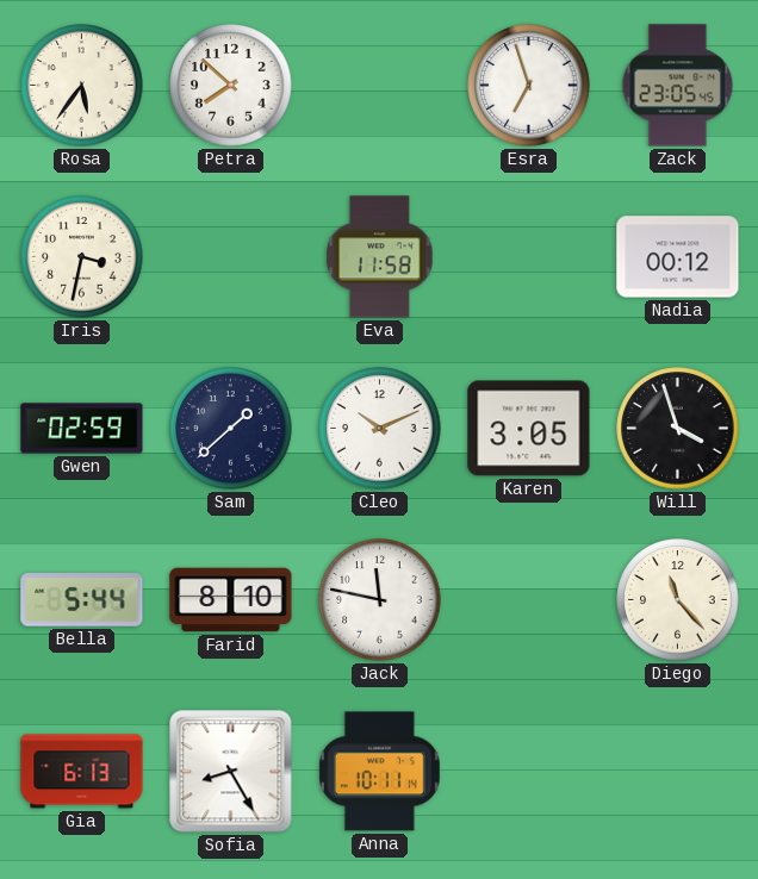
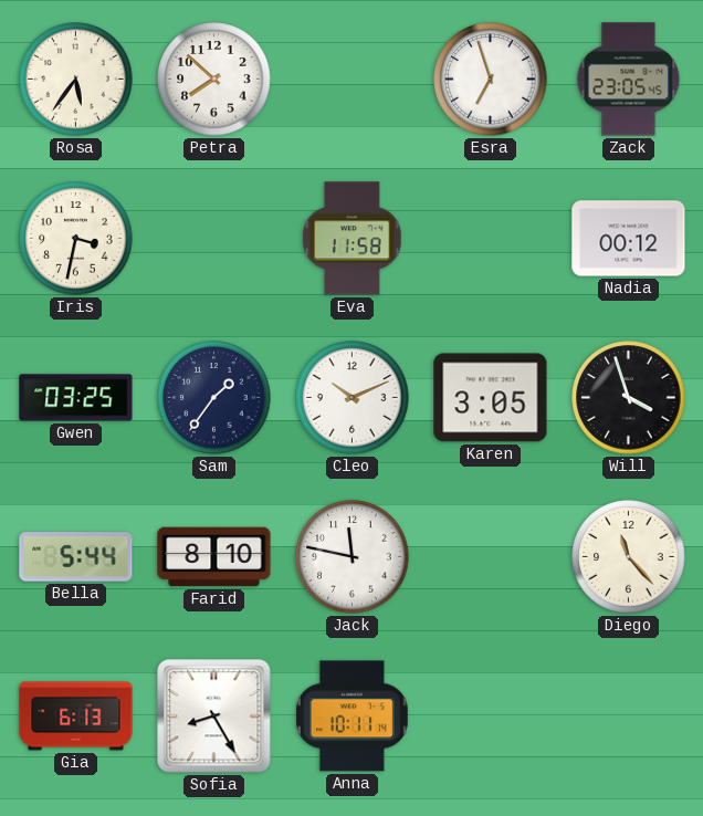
Gwen: 02:59 -> 03:25 (76, 398)
Sam: 1:38 -> 1:36 (214, 398)
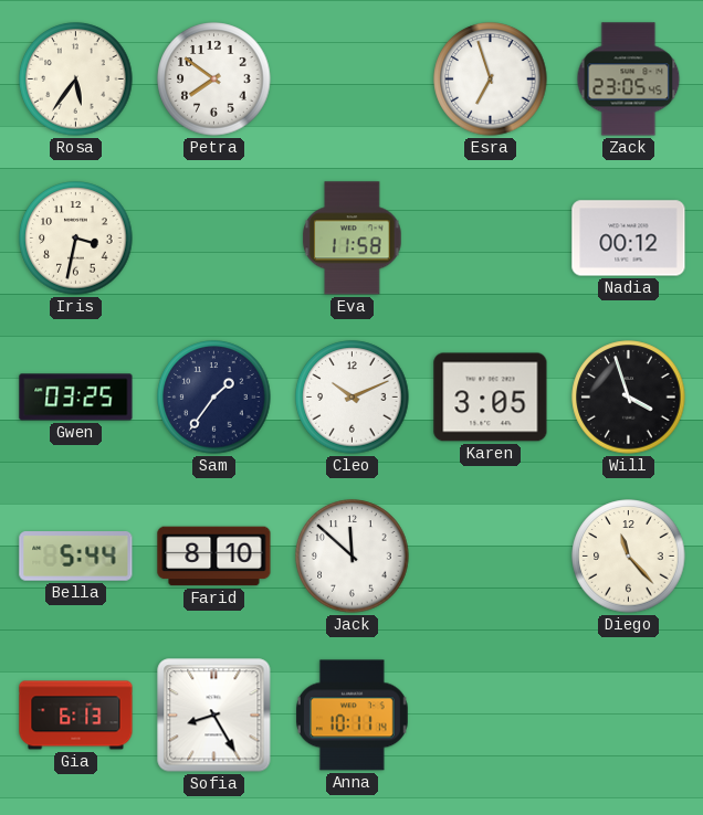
Petra: 7:52 -> 7:51 (214, 80)
Jack: 11:47 -> 11:52 (353, 557)
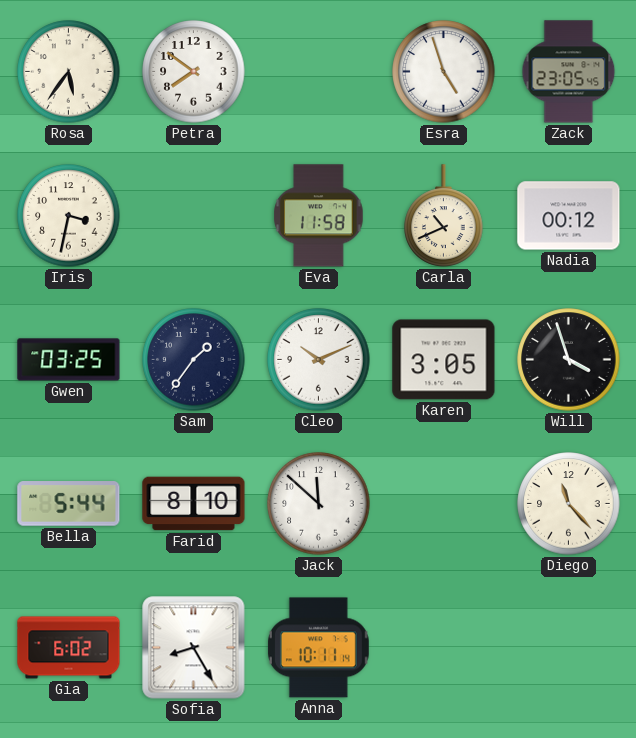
Esra: 6:57 -> 4:57 (444, 72)
Carla: none -> 10:41 (444, 216)
Gia: 6:13 -> 6:02 (69, 648)
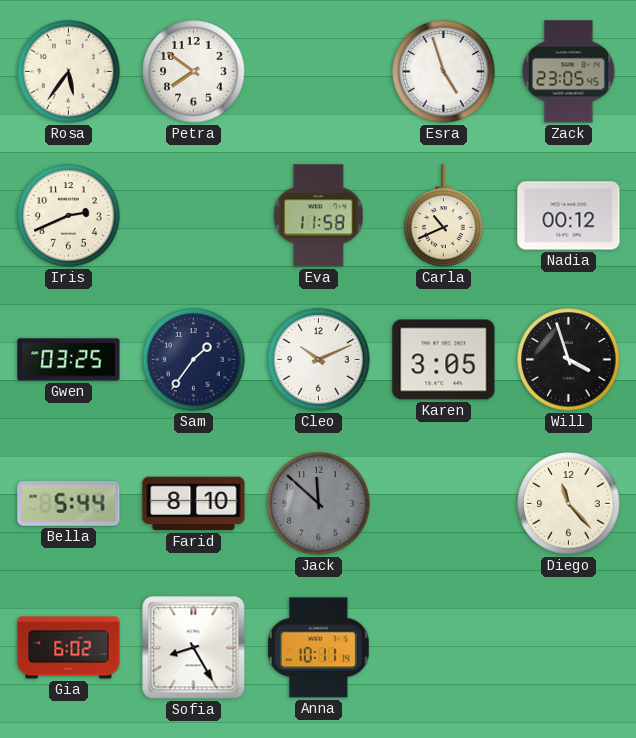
Iris: 3:32 -> 2:41 (69, 216)
Jack dial: white -> grey (319, 504)
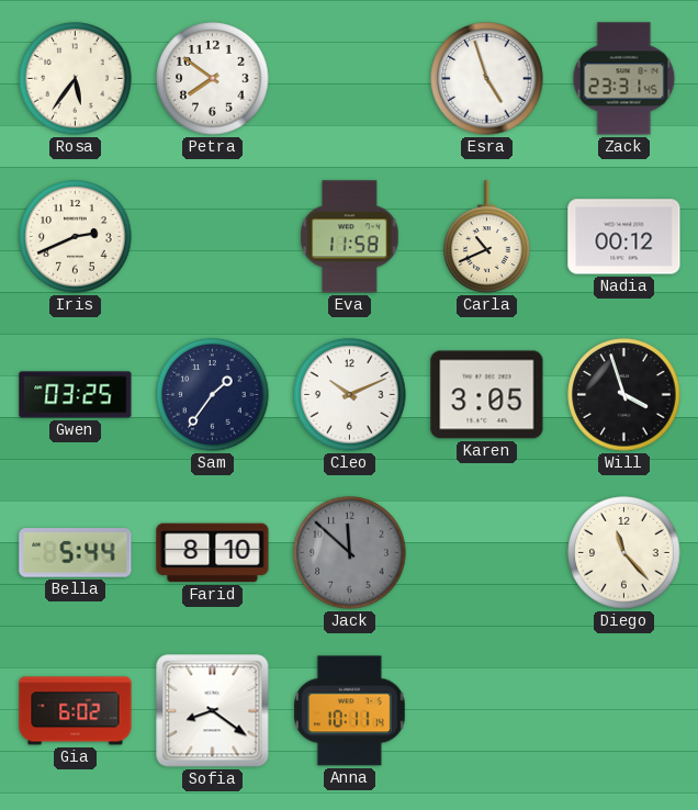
Zack: 23:05 -> 23:31 (624, 79)
Sofia: 8:25 -> 8:21 (213, 711)
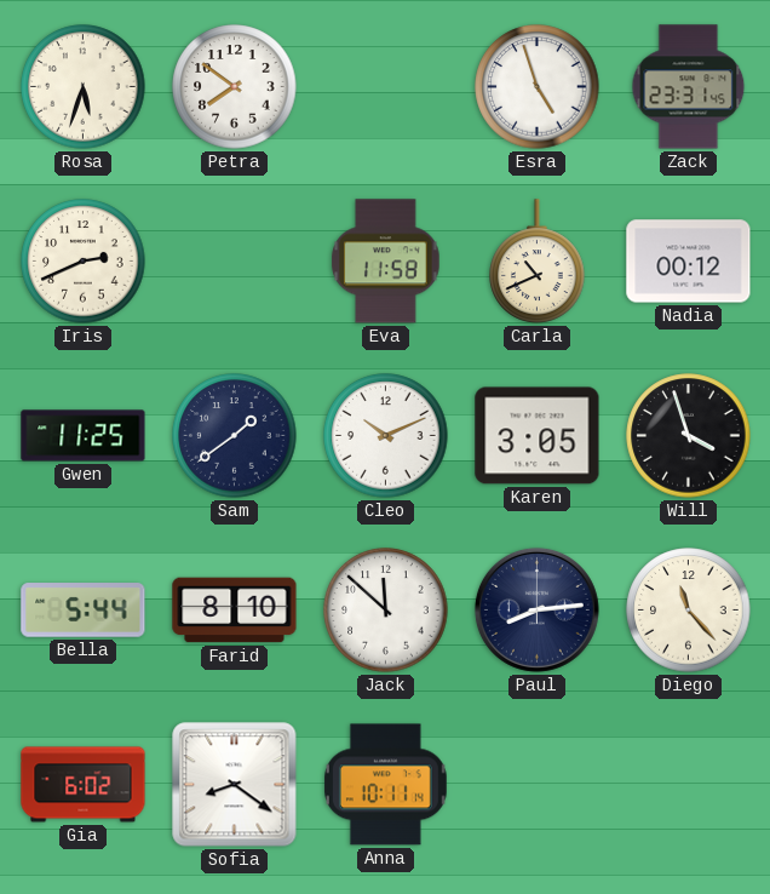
Rosa: 5:36 -> 5:33 (84, 87)
Gwen: 03:25 -> 11:25 (84, 436)
Sam: 1:36 -> 1:39 (235, 436)
Jack dial: grey -> white (386, 611)
Paul: none -> 8:14 (536, 609)
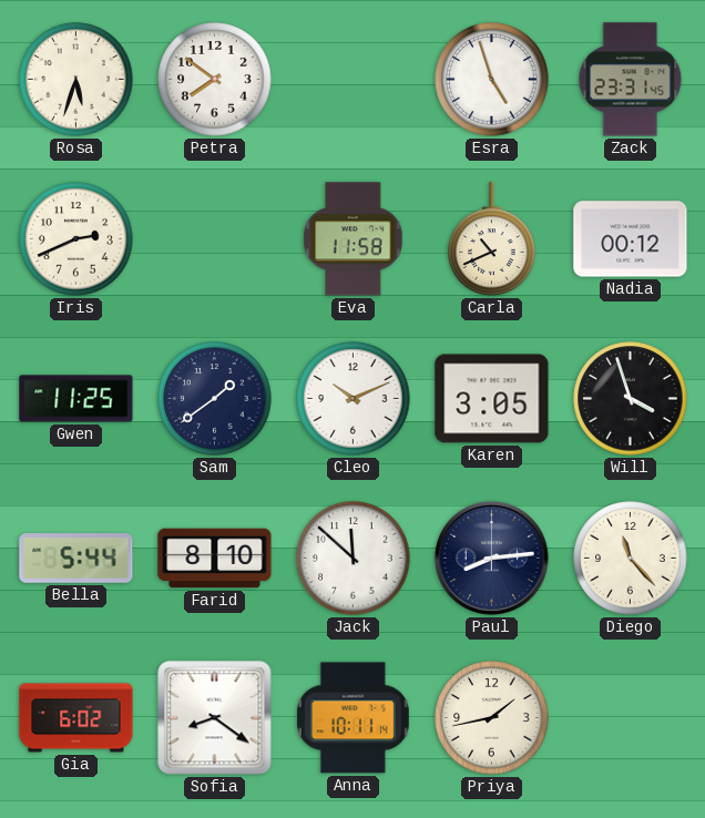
Priya: none -> 1:43 (492, 718)
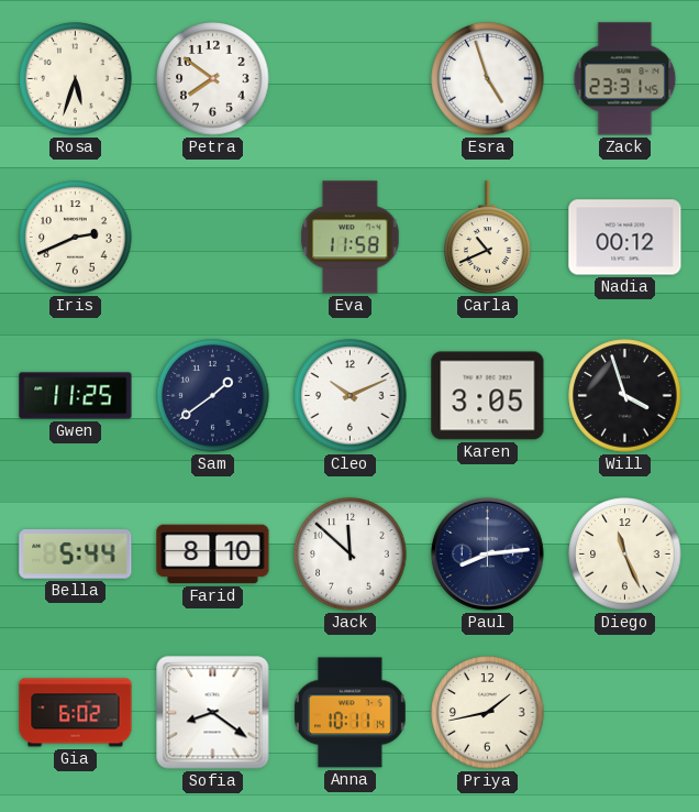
Diego: 11:23 -> 11:26 (625, 555)
